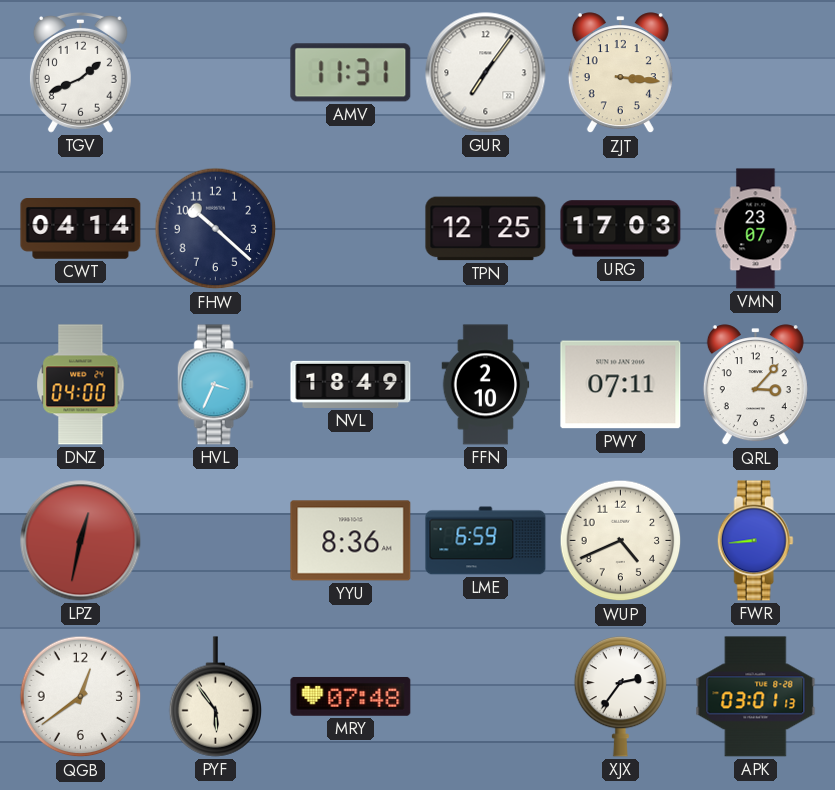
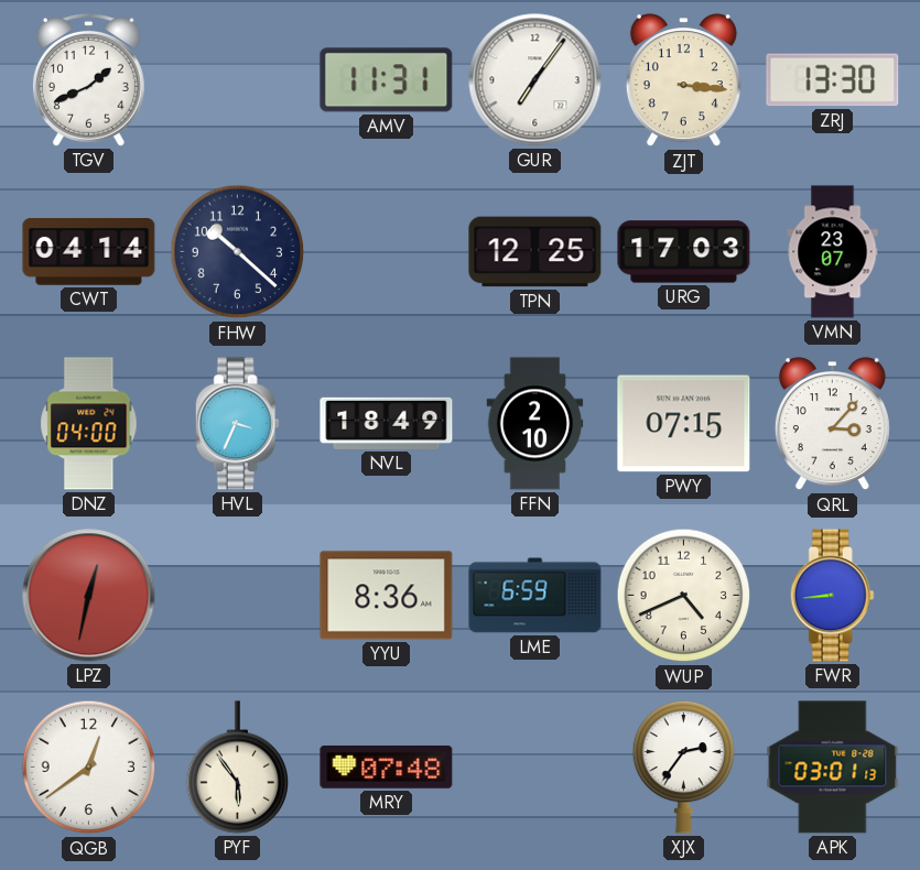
ZRJ: none -> 13:30 (833, 80)
PWY: 07:11 -> 07:15 (684, 424)
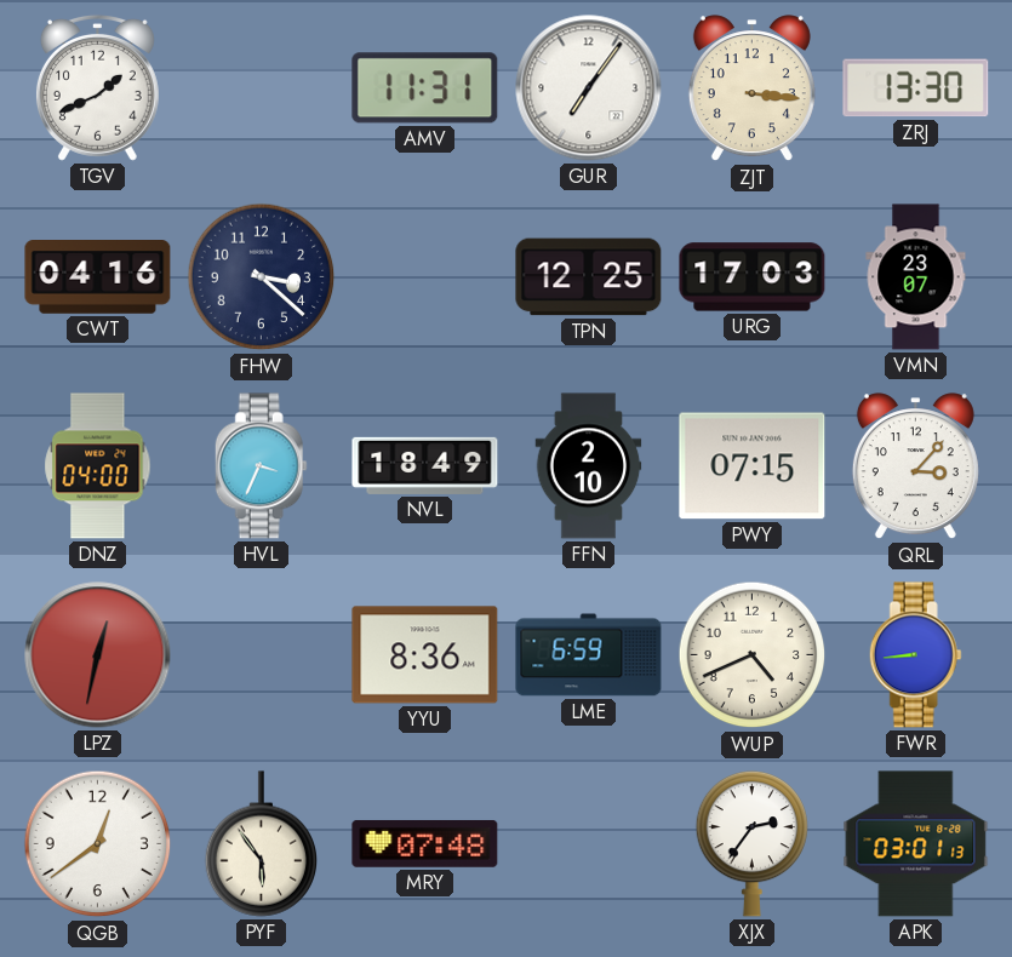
CWT: 04:14 -> 04:16 (98, 277)
FHW: 10:22 -> 3:22 (262, 277)
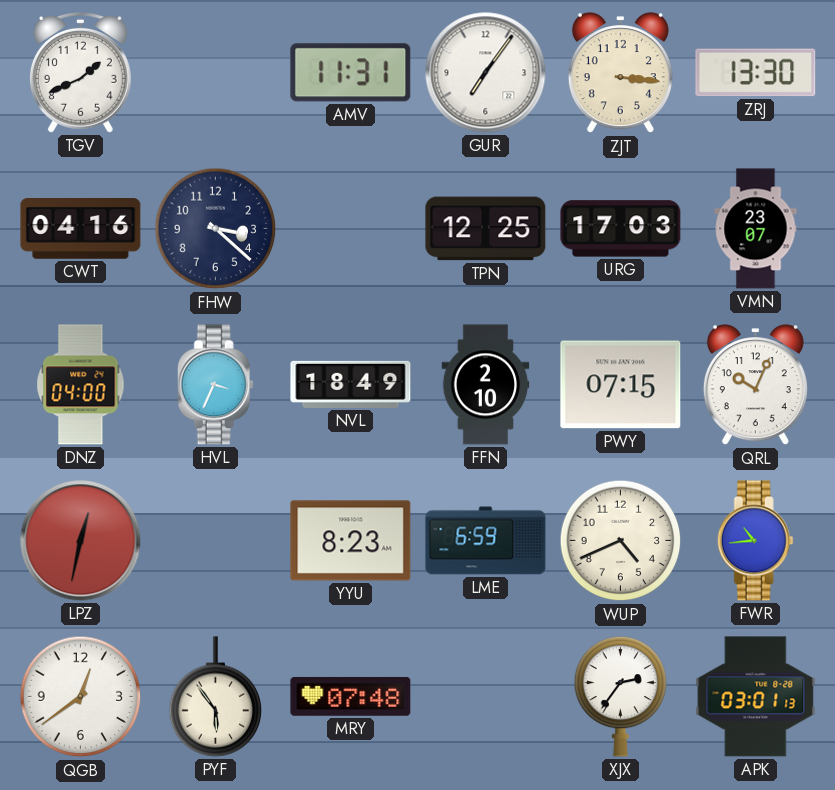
QRL: 3:07 -> 10:04 (755, 385)
YYU: 8:36 -> 8:23 (351, 541)
FWR: 8:44 -> 10:44 (755, 541)
